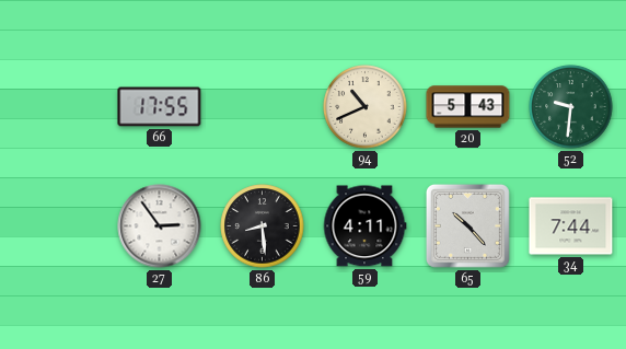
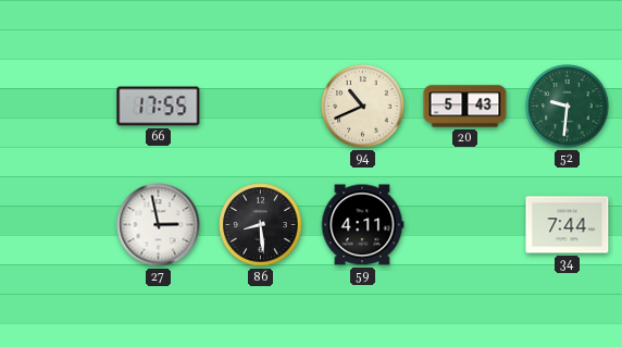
27: 2:54 -> 2:58 (159, 225)
65: 10:23 -> none (467, 225)
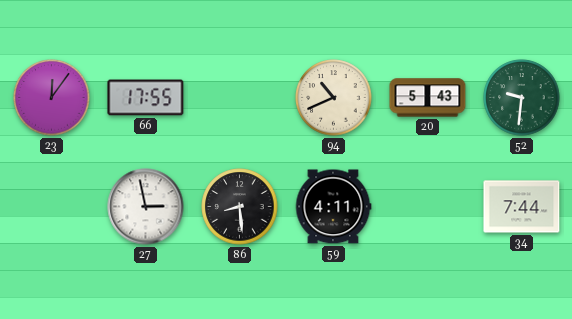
23: none -> 12:06 (52, 98)
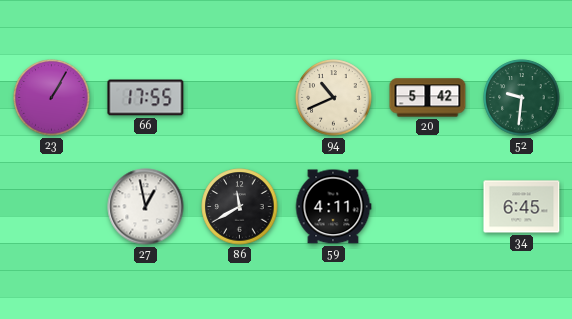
23: 12:06 -> 1:05 (52, 98)
20: 5:43 -> 5:42 (428, 98)
27: 2:58 -> 12:58 (146, 207)
86: 8:29 -> 11:40 (240, 207)
34: 7:44 -> 6:45 (522, 207)
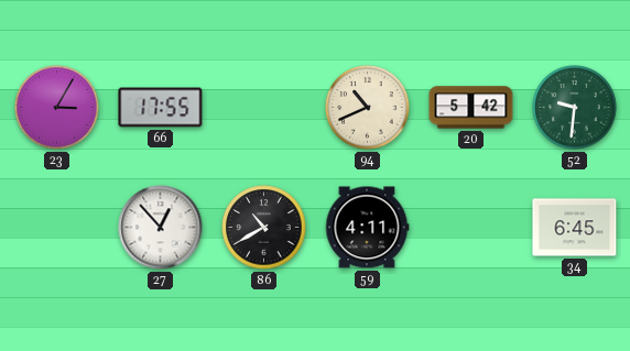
23: 1:05 -> 3:05 (57, 108)
27: 12:58 -> 12:53 (161, 228)
86: 11:40 -> 10:40 (264, 228)
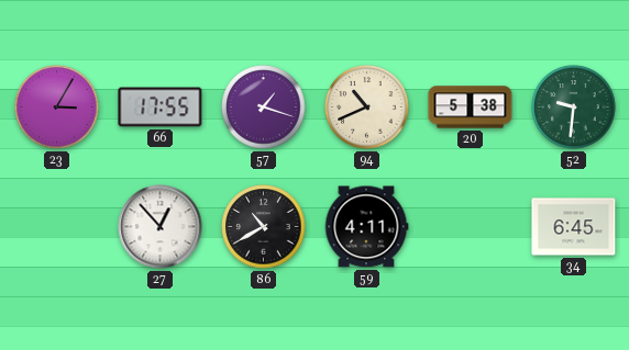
57: none -> 1:18 (264, 108)
20: 5:42 -> 5:38 (471, 108)
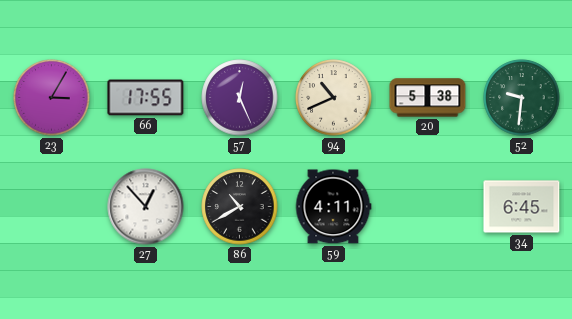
57: 1:18 -> 12:26 (240, 98)
